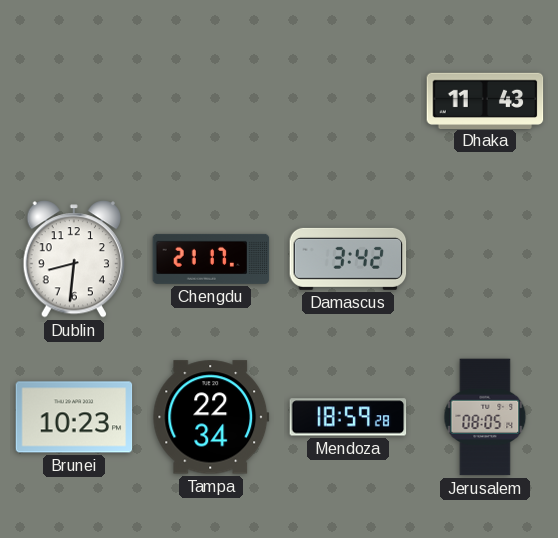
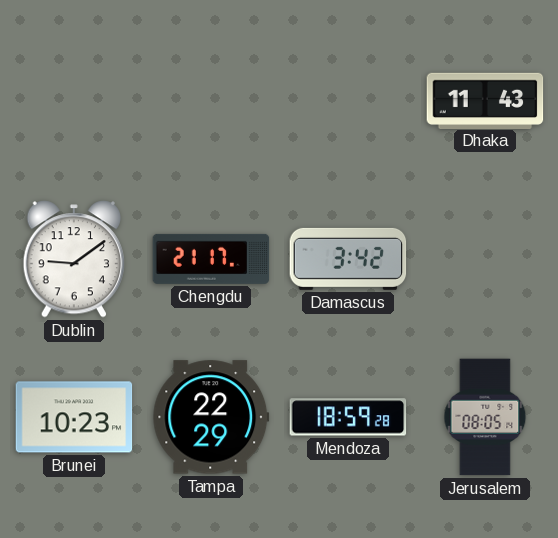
Dublin: 8:31 -> 9:09 (73, 259)
Tampa: 22:34 -> 22:29 (211, 417)
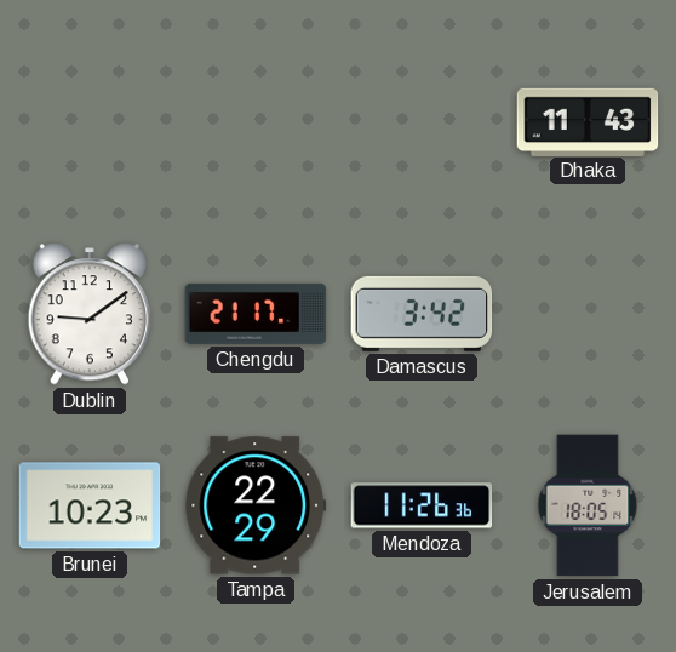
Mendoza: 18:59 -> 11:26 (422, 505)
Jerusalem: 08:05 -> 18:05 (588, 505)
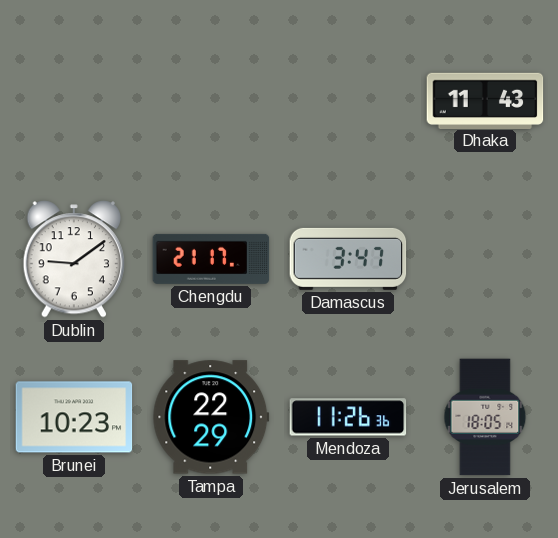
Damascus: 3:42 -> 3:47 (348, 259)
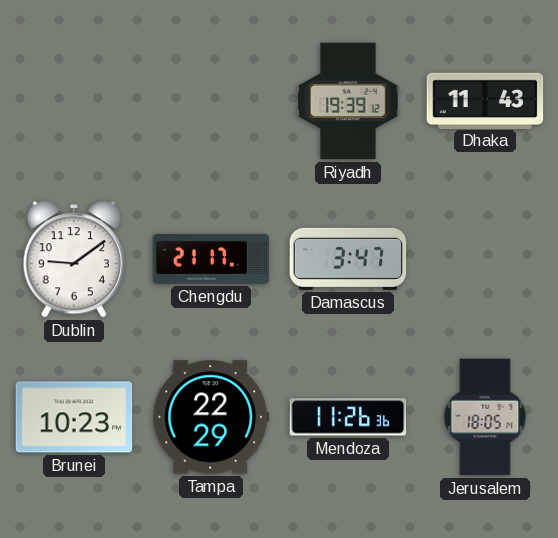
Riyadh: none -> 19:39 (348, 101)
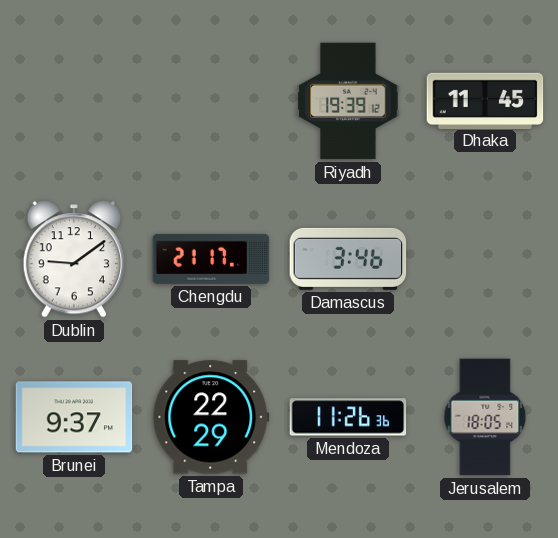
Dhaka: 11:43 -> 11:45 (485, 100)
Damascus: 3:47 -> 3:46 (348, 259)
Brunei: 10:23 -> 9:37 (74, 417)
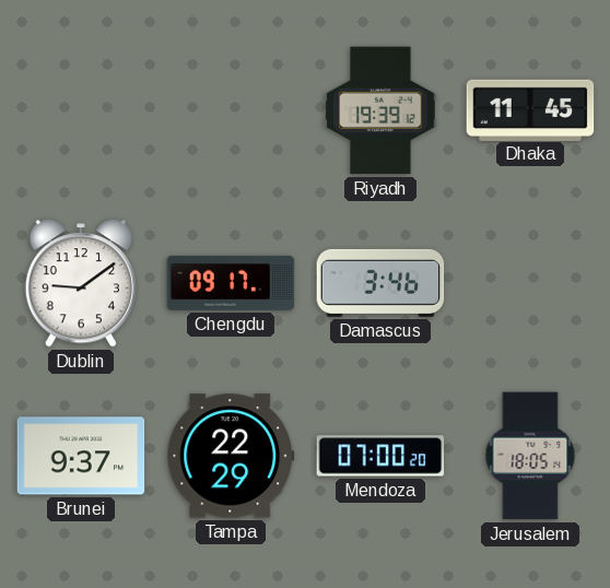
Chengdu: 21:17 -> 09:17 (231, 283)
Mendoza: 11:26 -> 07:00 (380, 456)
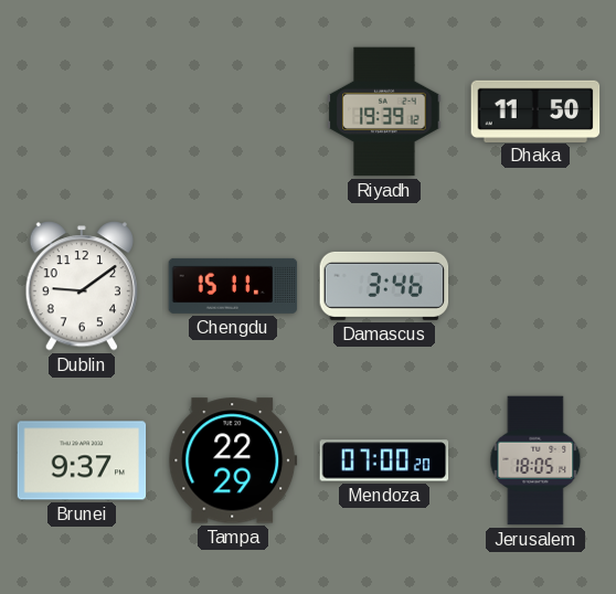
Dhaka: 11:45 -> 11:50 (535, 110)
Chengdu: 09:17 -> 15:11 (233, 286)
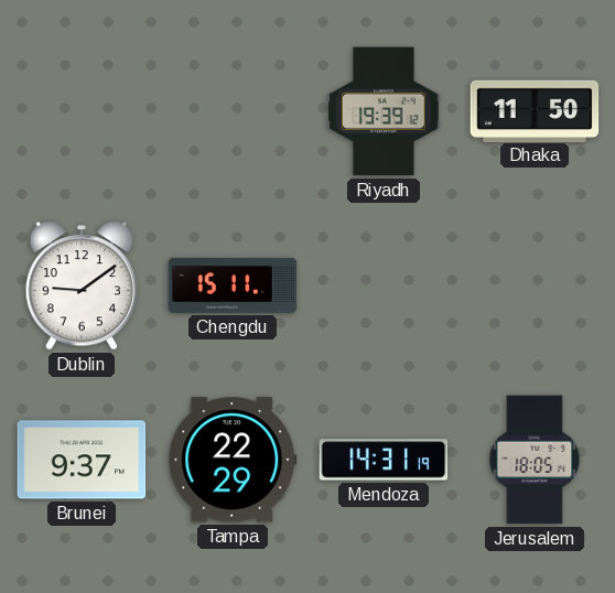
Damascus: 3:46 -> none (384, 286)
Mendoza: 07:00 -> 14:31 (384, 460)
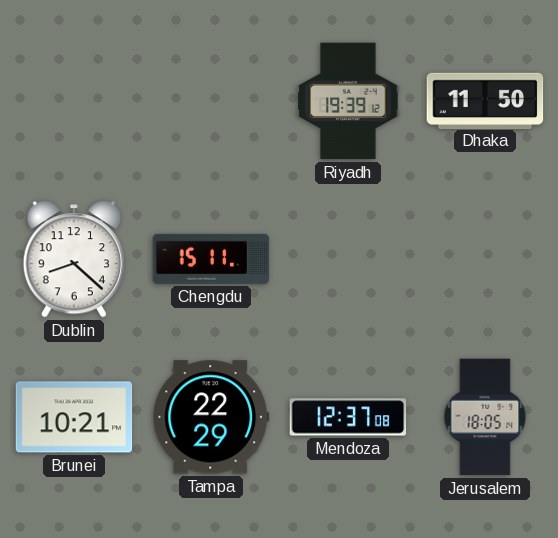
Dublin: 9:09 -> 8:22 (73, 259)
Brunei: 9:37 -> 10:21 (74, 417)
Mendoza: 14:31 -> 12:37 (348, 417)
